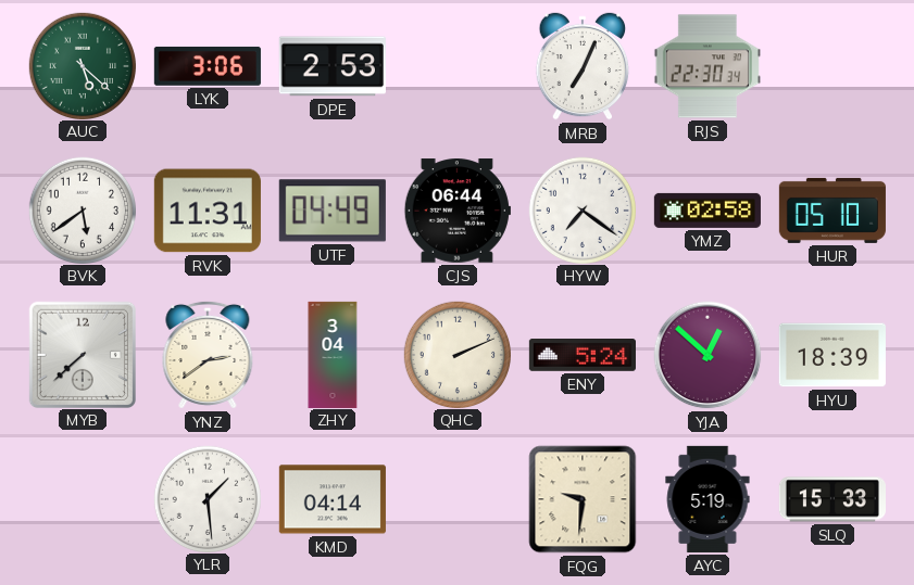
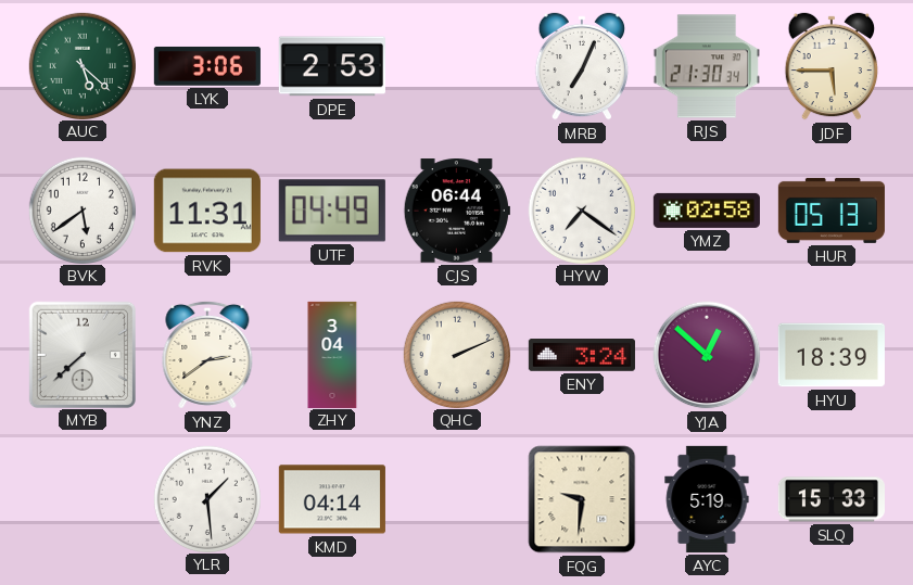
RJS: 22:30 -> 21:30 (707, 66)
JDF: none -> 5:45 (832, 66)
HUR: 05:10 -> 05:13 (832, 211)
ENY: 5:24 -> 3:24 (582, 356)
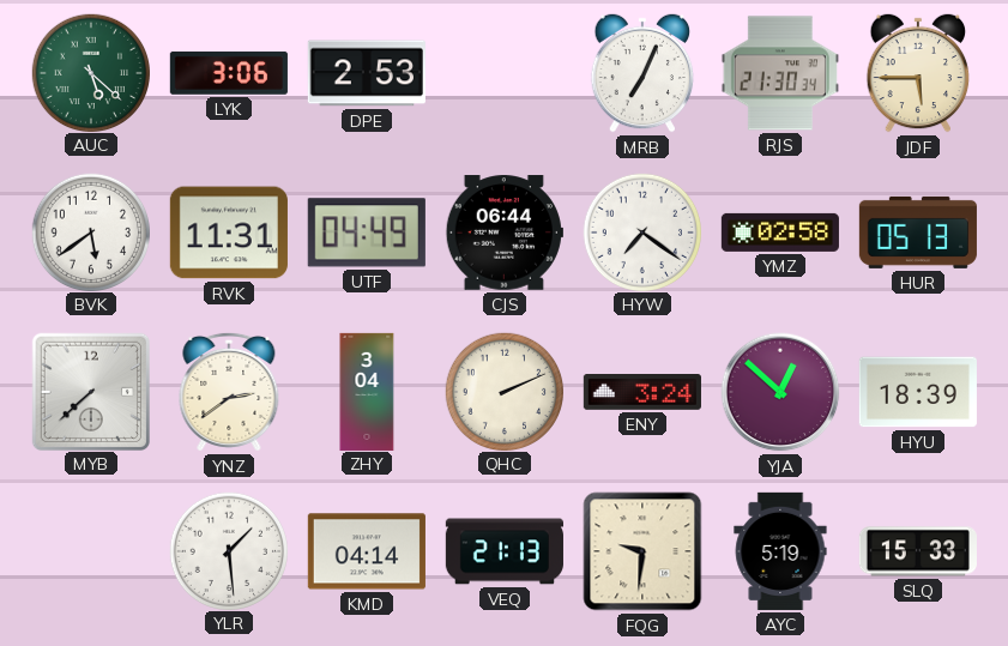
VEQ: none -> 21:13 (505, 551)
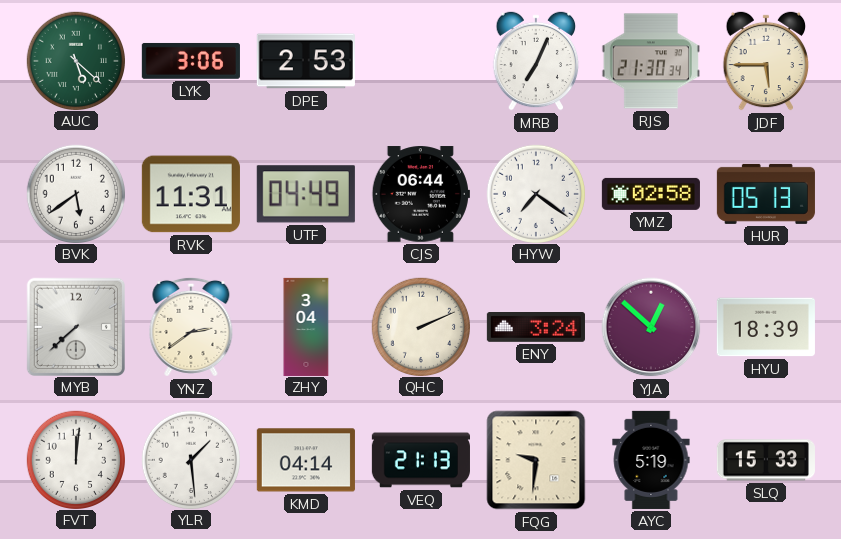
FVT: none -> 12:01 (75, 459)
